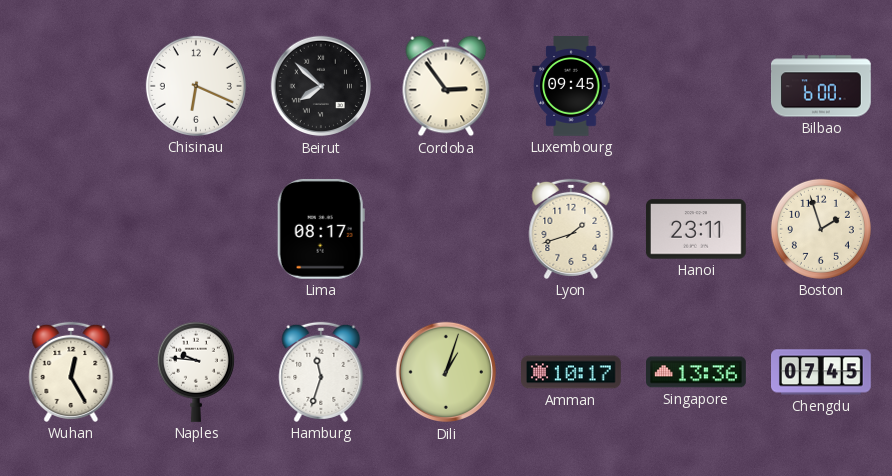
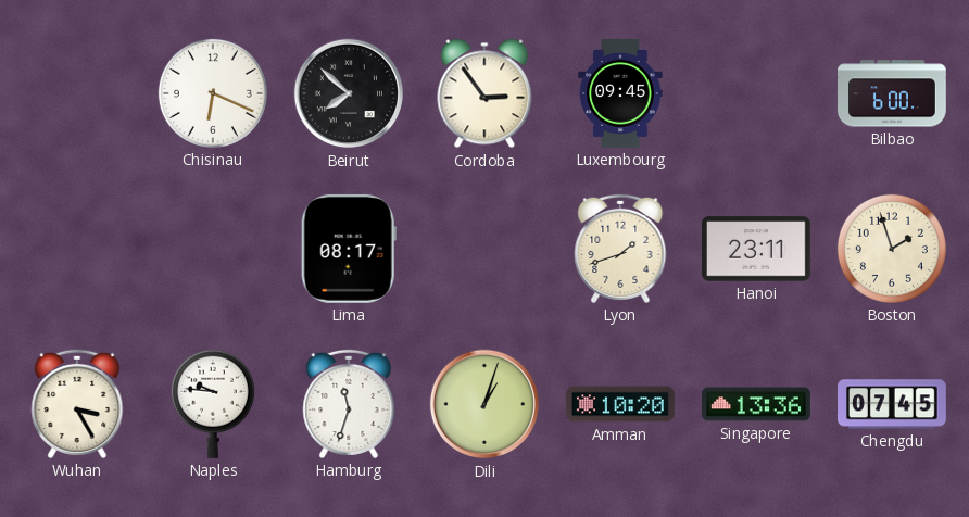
Wuhan: 12:25 -> 3:25 (77, 404)
Amman: 10:17 -> 10:20 (621, 404)
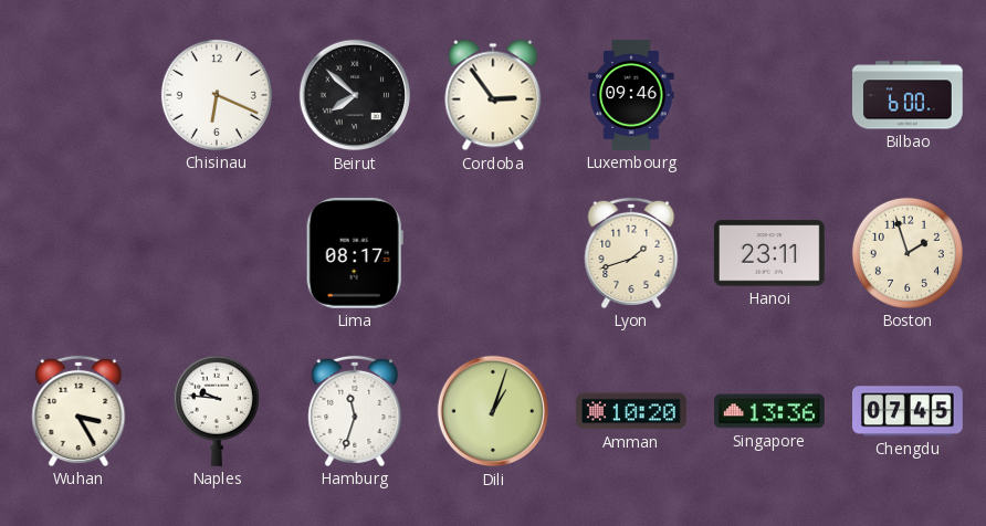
Luxembourg: 09:45 -> 09:46 (631, 96)
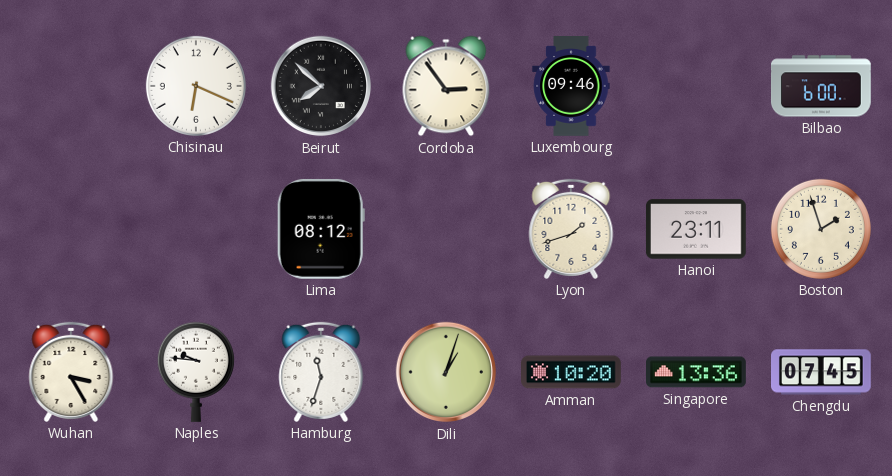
Lima: 08:17 -> 08:12 (321, 229)
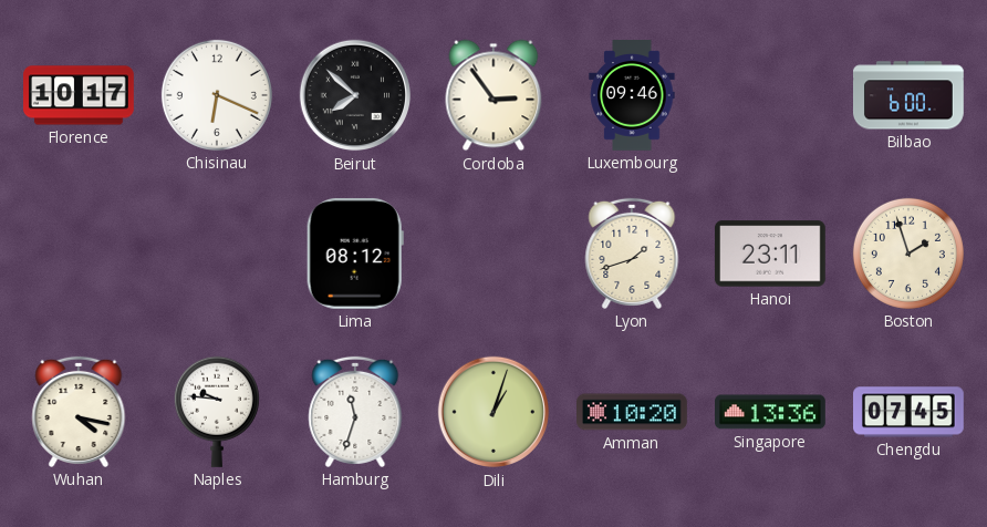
Florence: none -> 10:17 (80, 95)
Wuhan: 3:25 -> 4:17 (79, 412)
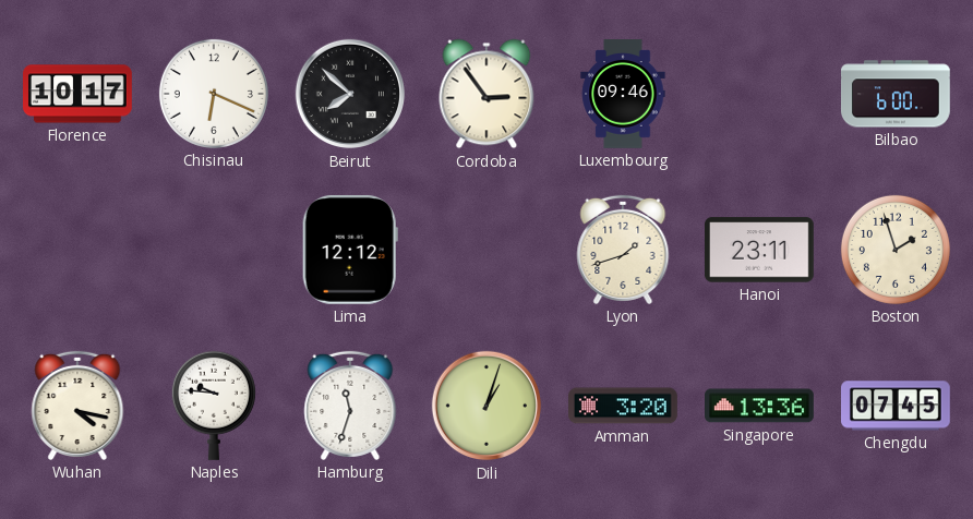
Lima: 08:12 -> 12:12 (350, 250)
Amman: 10:20 -> 3:20 (624, 406)
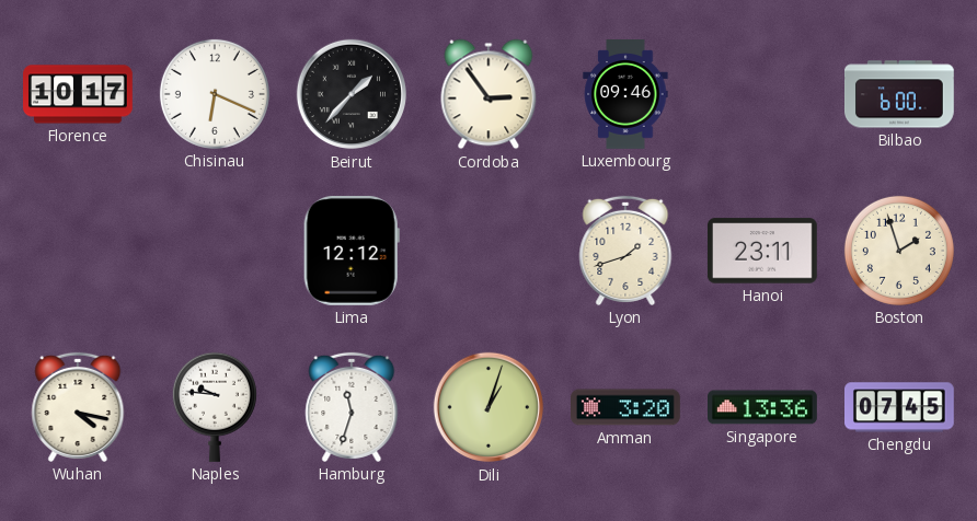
Beirut: 7:52 -> 1:37 (352, 94)
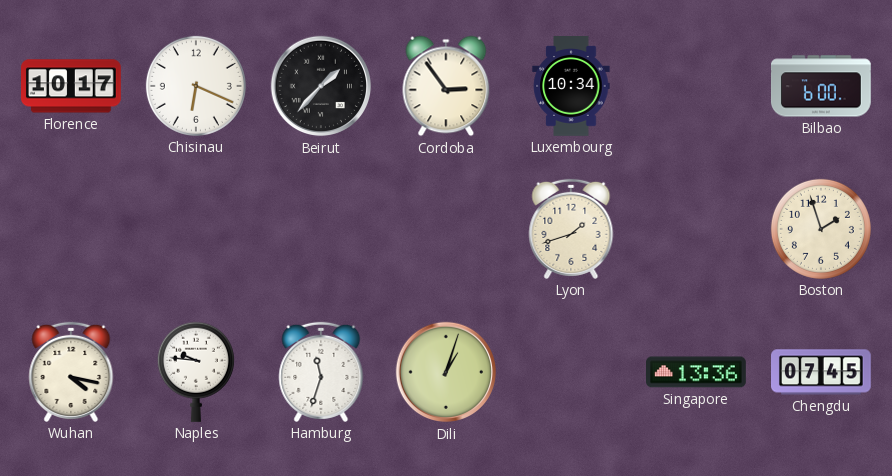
Luxembourg: 09:46 -> 10:34 (571, 87)
Lima: 12:12 -> none (352, 251)
Hanoi: 23:11 -> none (762, 251)
Amman: 3:20 -> none (627, 407)
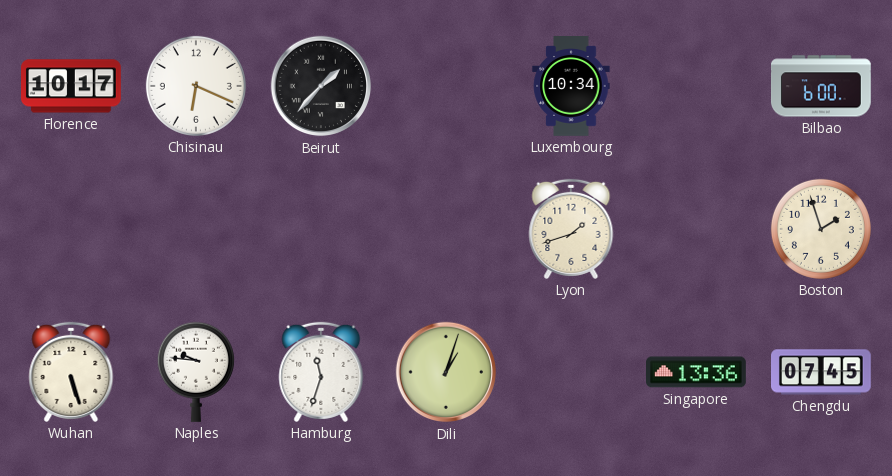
Cordoba: 2:54 -> none (446, 86)
Wuhan: 4:17 -> 5:27 (71, 372)
